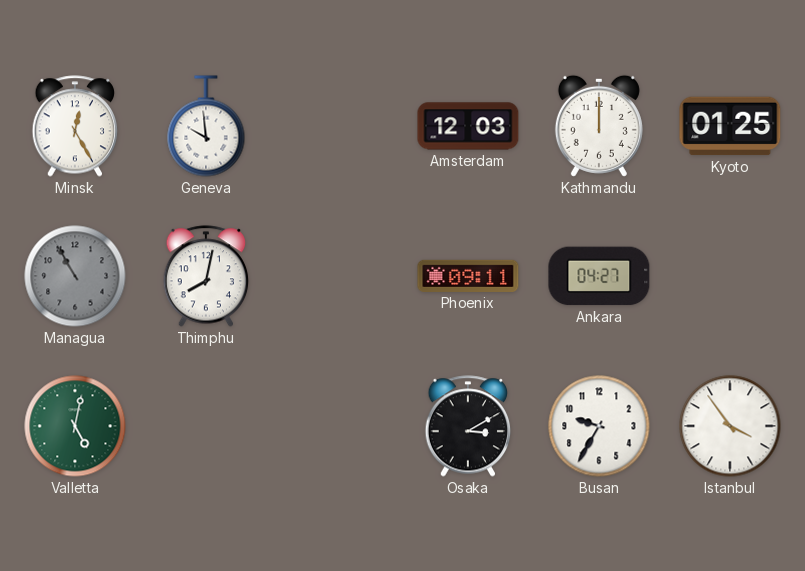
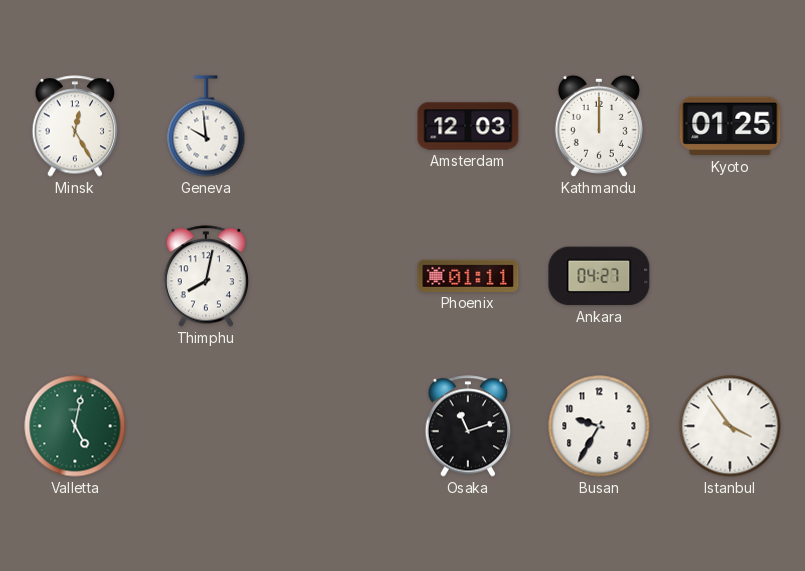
Managua: 10:55 -> none (75, 276)
Phoenix: 09:11 -> 01:11 (468, 276)
Osaka: 3:10 -> 11:12 (468, 426)
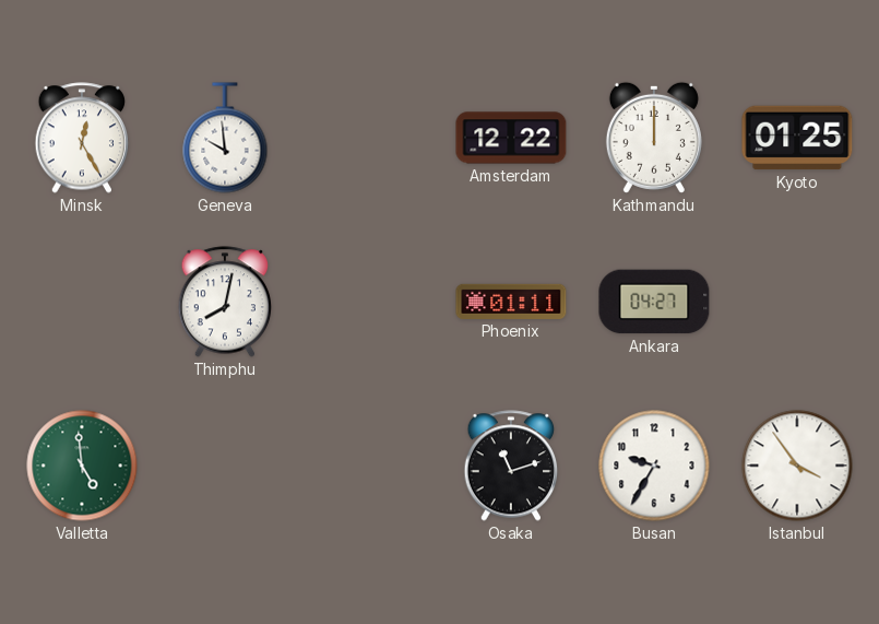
Amsterdam: 12:03 -> 12:22 (511, 138)
Valletta: 5:02 -> 4:59 (82, 466)
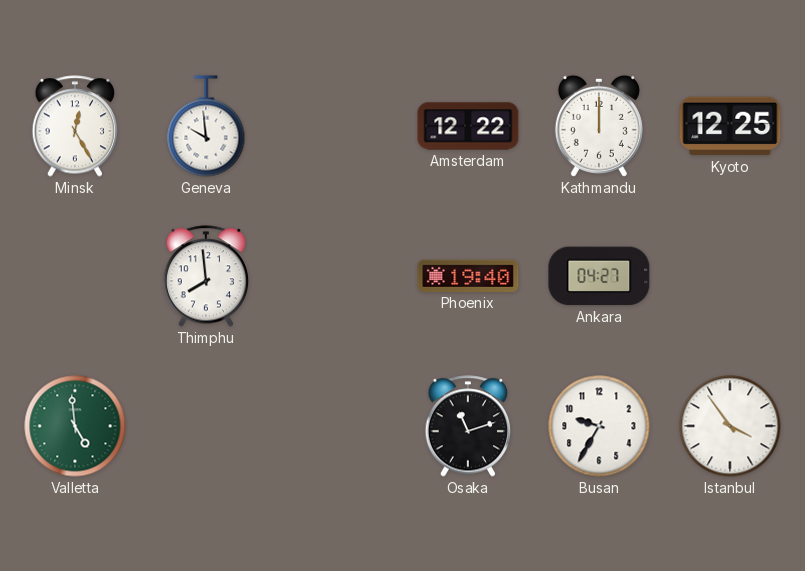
Kyoto: 01:25 -> 12:25 (730, 126)
Thimphu: 8:02 -> 7:59 (206, 276)
Phoenix: 01:11 -> 19:40 (468, 276)
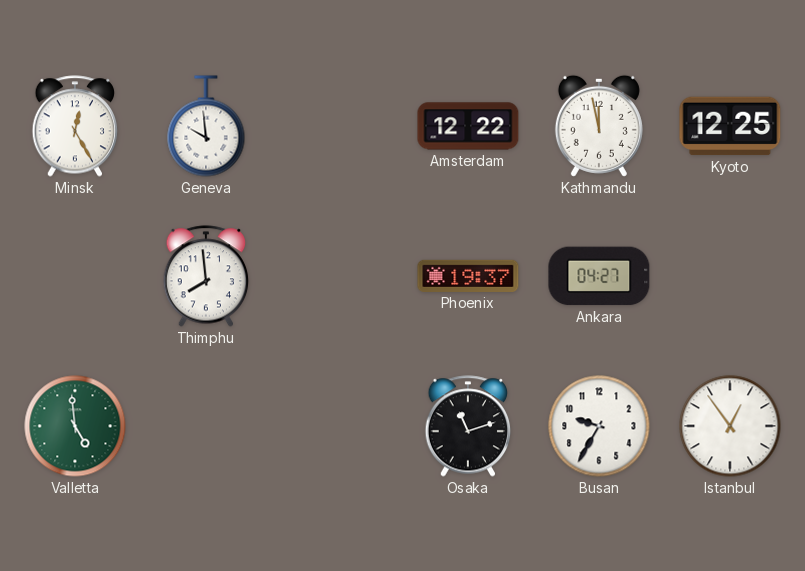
Kathmandu: 12:00 -> 11:58 (599, 126)
Phoenix: 19:40 -> 19:37 (468, 276)
Istanbul: 3:54 -> 12:54 (730, 426)
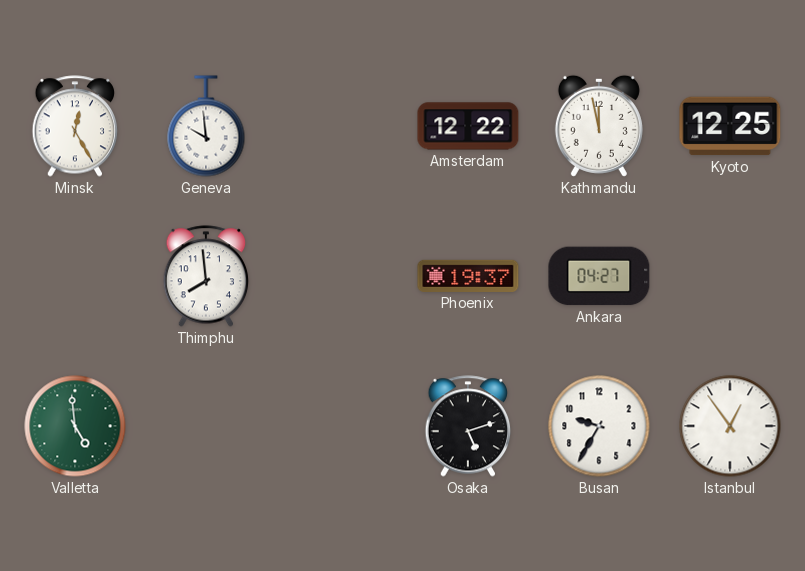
Osaka: 11:12 -> 5:12 (468, 426)
